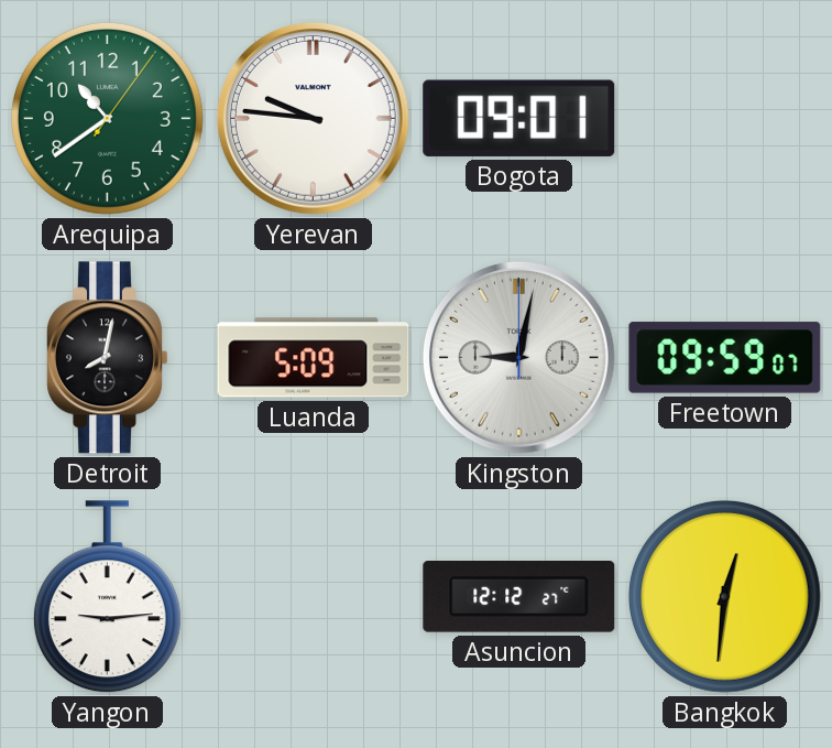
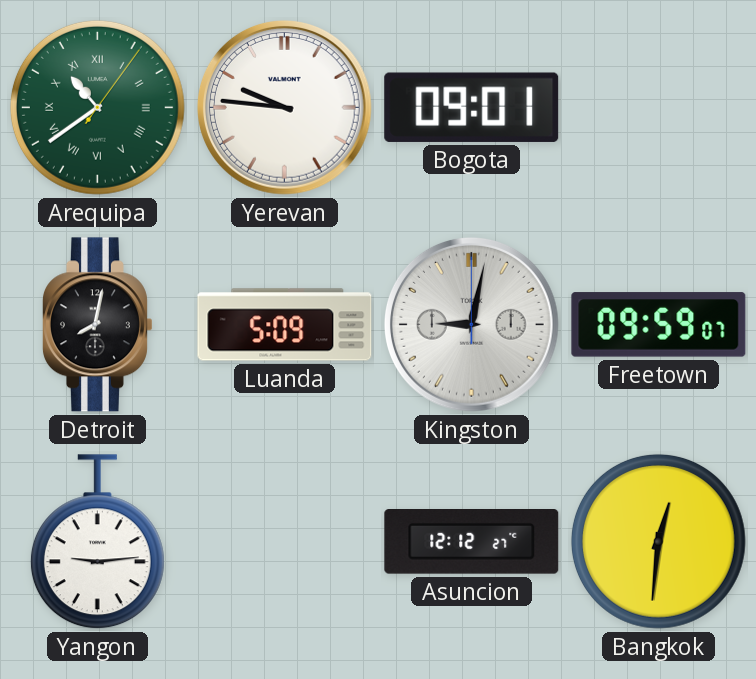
Arequipa numerals: Arabic -> Roman (97, 107)
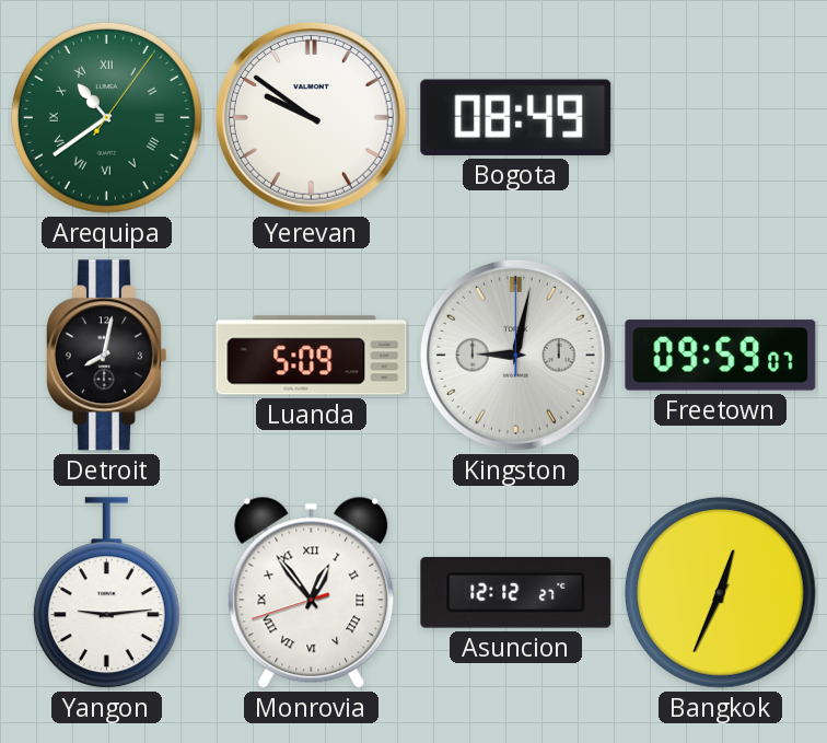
Yerevan: 9:46 -> 9:51 (311, 117)
Bogota: 09:01 -> 08:49 (516, 117)
Monrovia: none -> 12:53 (312, 592)
Bangkok: 12:31 -> 12:34 (720, 592)
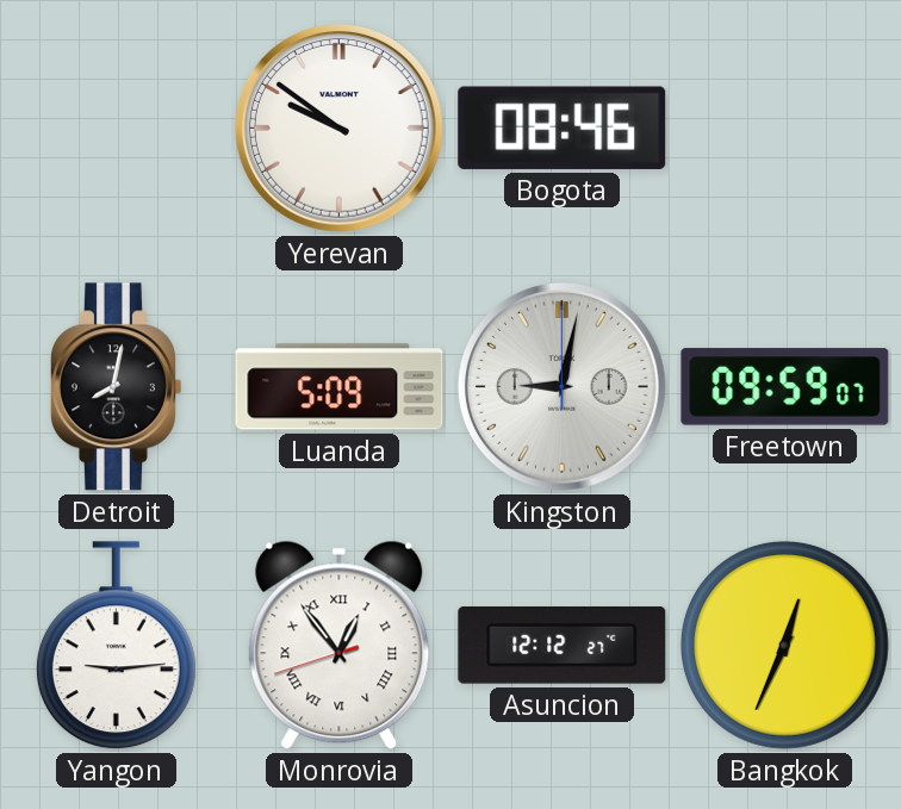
Arequipa: 10:39 -> none (106, 117)
Bogota: 08:49 -> 08:46 (563, 127)
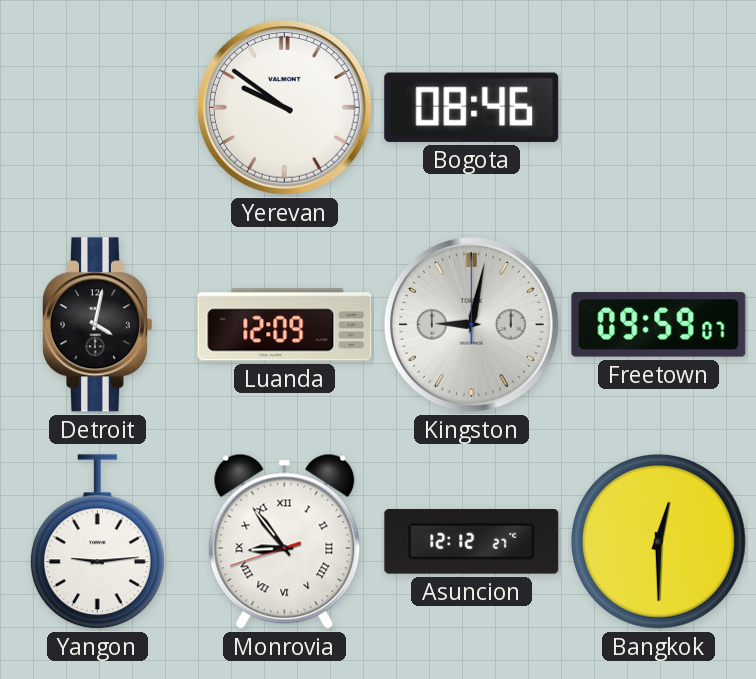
Detroit: 8:02 -> 4:02 (97, 325)
Luanda: 5:09 -> 12:09 (285, 325)
Monrovia: 12:53 -> 8:53 (285, 541)
Bangkok: 12:34 -> 12:30 (658, 541)
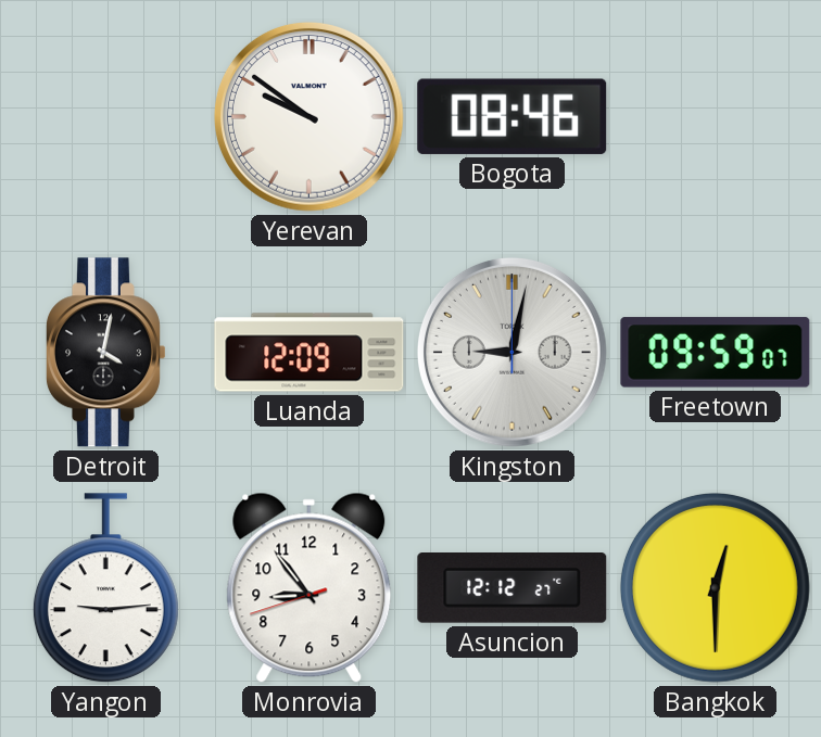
Monrovia numerals: Roman -> Arabic (310, 587)
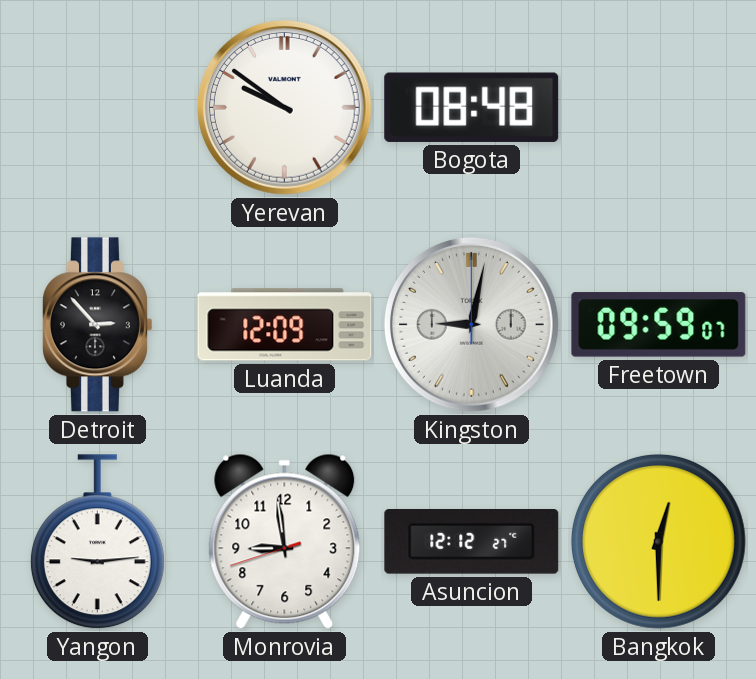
Bogota: 08:46 -> 08:48 (472, 107)
Detroit: 4:02 -> 2:53 (97, 325)
Monrovia: 8:53 -> 8:58 (285, 541)
